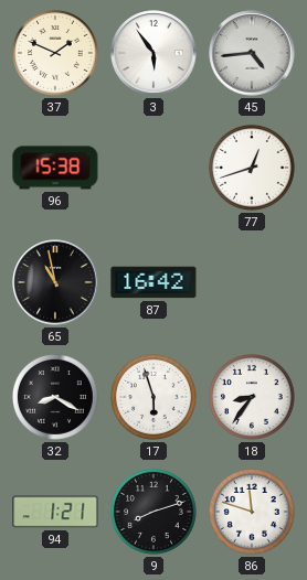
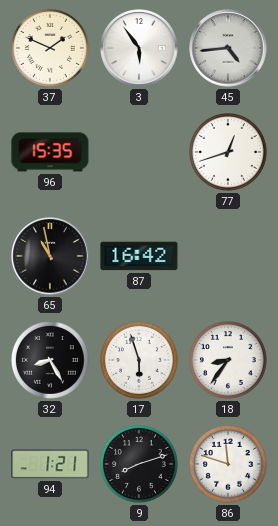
96: 15:38 -> 15:35 (50, 152)
32: 8:20 -> 8:25 (50, 360)
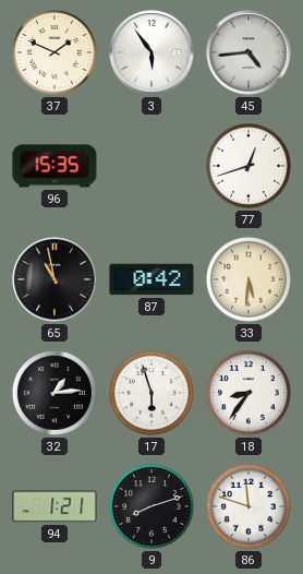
87: 16:42 -> 0:42 (152, 279)
33: none -> 5:31 (249, 279)
32: 8:25 -> 1:14 (54, 393)
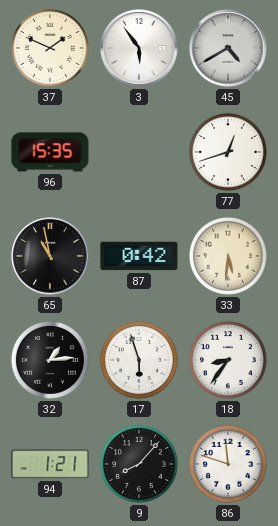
45: 4:44 -> 4:40 (228, 48)
9: 8:12 -> 8:07 (139, 464)
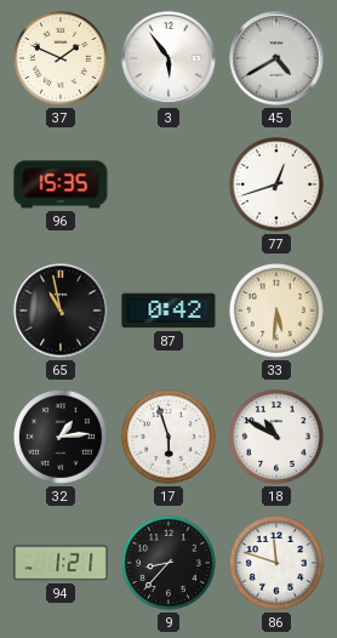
18: 8:36 -> 10:50 (276, 437)
9: 8:07 -> 8:37 (168, 563)
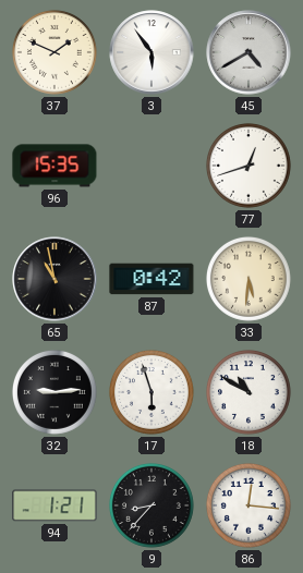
32: 1:14 -> 9:14 (54, 392)
86: 11:48 -> 12:16 (249, 505)
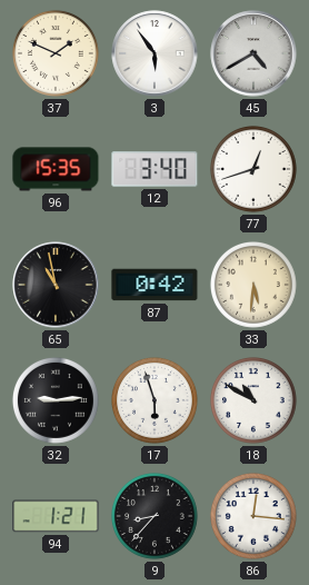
12: none -> 3:40 (154, 169)
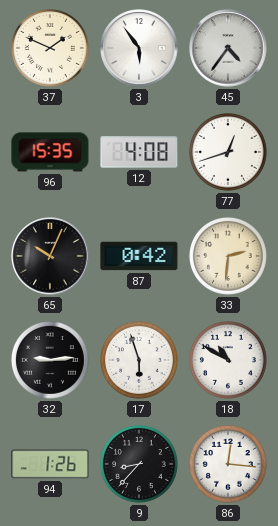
45: 4:40 -> 4:36 (228, 48)
12: 3:40 -> 4:08 (139, 152)
65: 10:58 -> 10:04 (50, 256)
33: 5:31 -> 2:31 (228, 256)
94: 1:21 -> 1:26 (50, 464)
